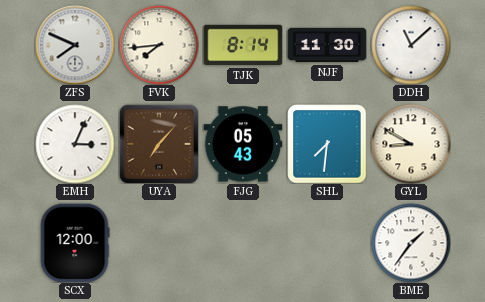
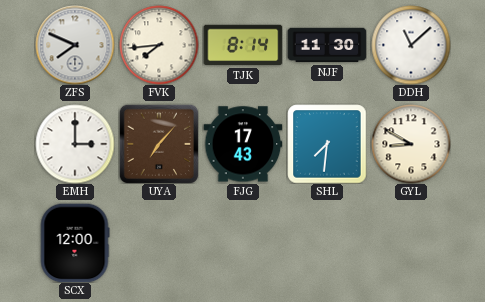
EMH: 3:04 -> 3:00 (75, 144)
FJG: 05:43 -> 17:43 (243, 144)
BME: 1:36 -> none (411, 243)
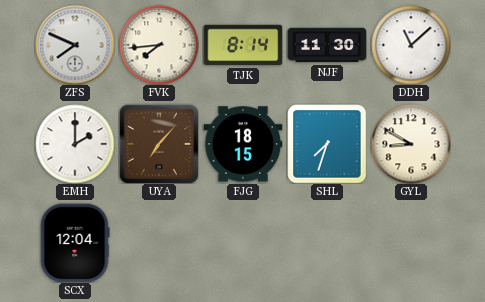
EMH: 3:00 -> 2:00 (75, 144)
FJG: 17:43 -> 18:15 (243, 144)
SHL: 7:31 -> 7:33 (327, 144)
SCX: 12:00 -> 12:04 (75, 243)
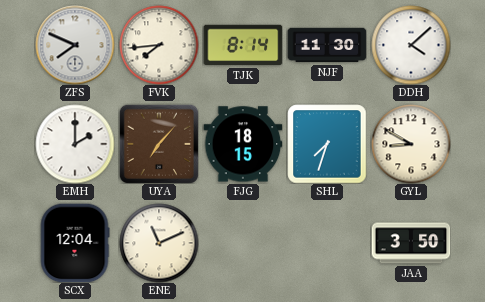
DDH: 11:08 -> 4:08 (411, 45)
ENE: none -> 11:11 (159, 243)
JAA: none -> 3:50 (411, 243)
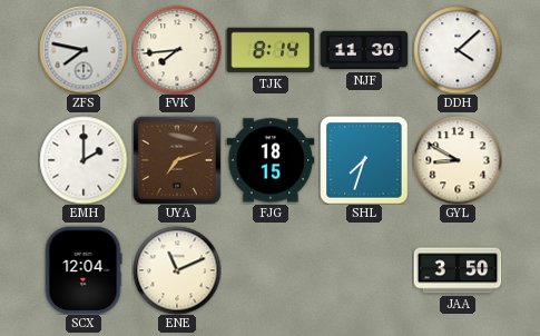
ZFS: 7:49 -> 7:47 (84, 50)
UYA: 7:07 -> 7:12 (177, 160)
